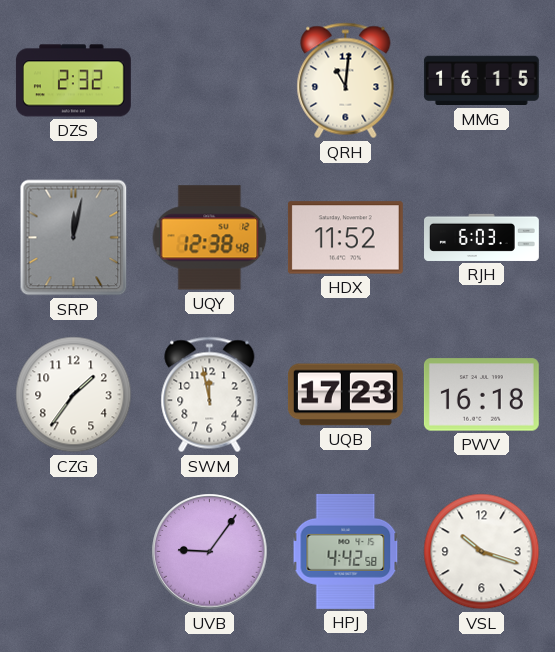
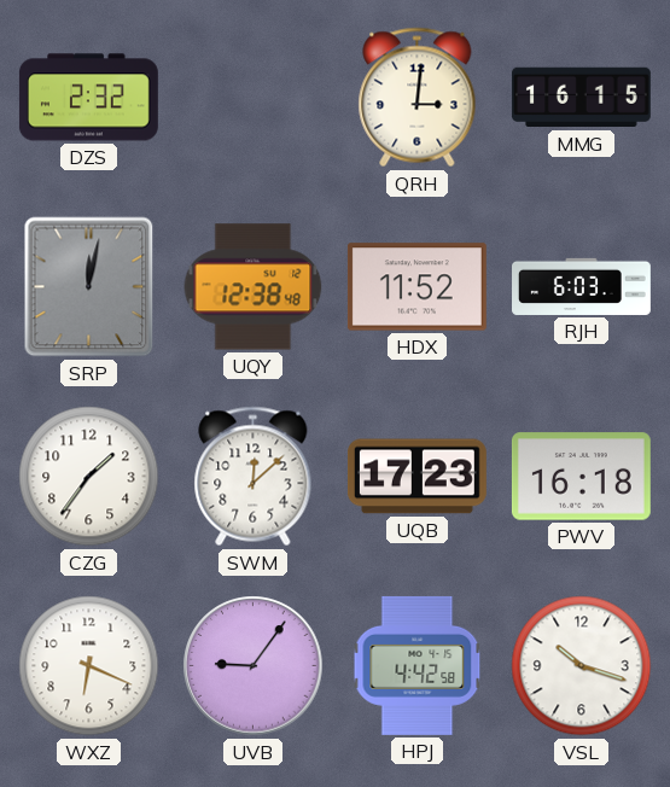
QRH: 11:01 -> 3:01 (418, 98)
SWM: 11:58 -> 12:08 (254, 477)
WXZ: none -> 6:19 (89, 666)
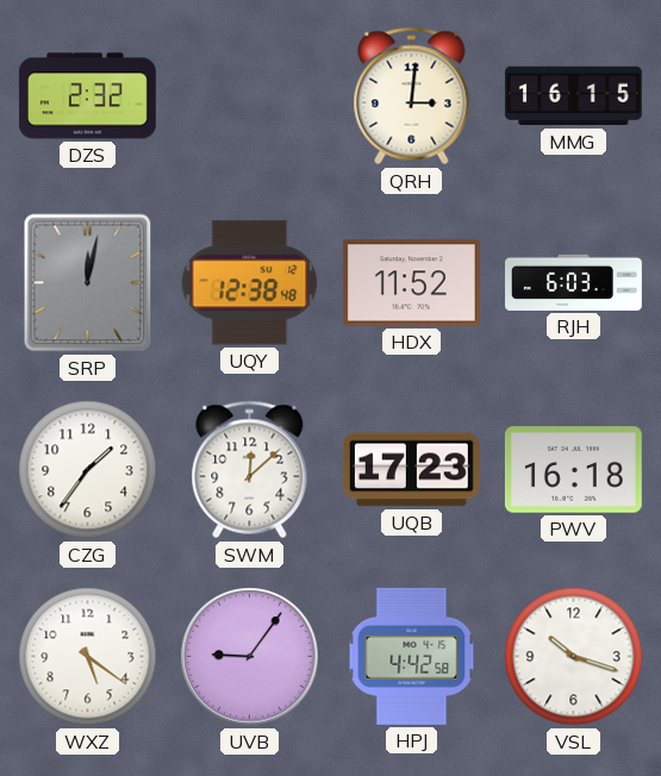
WXZ: 6:19 -> 5:21 (88, 657)
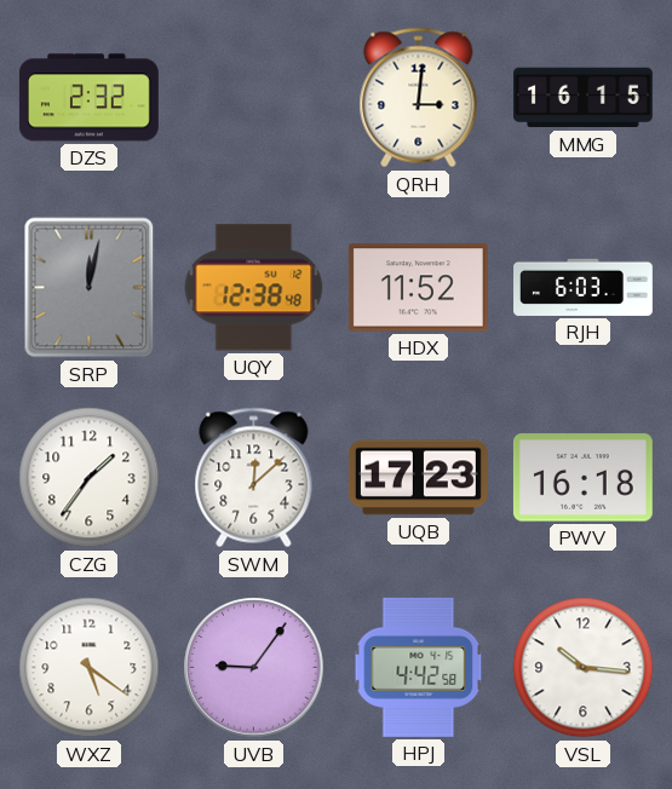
VSL: 10:18 -> 10:16 (584, 668)
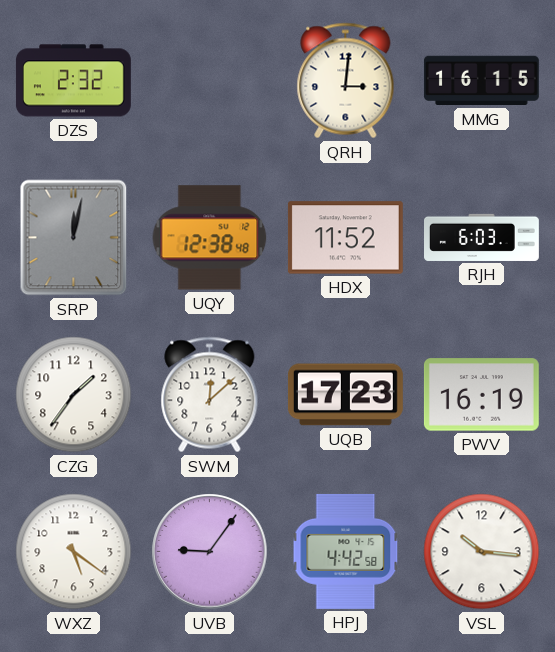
PWV: 16:18 -> 16:19 (481, 395)
